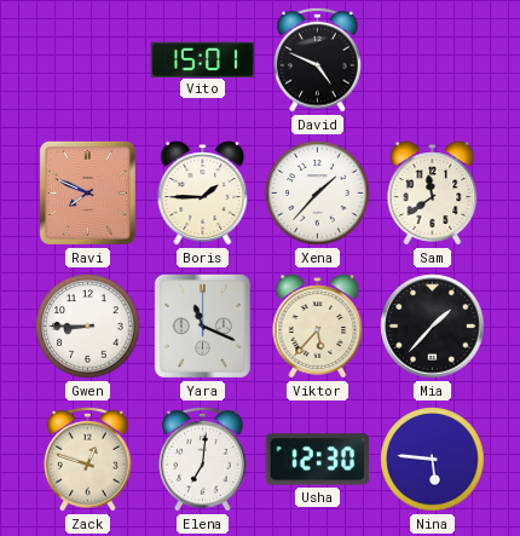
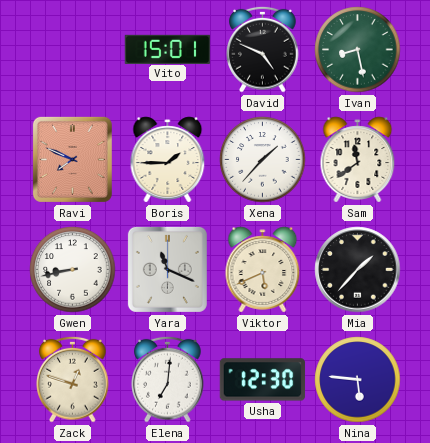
Ivan: none -> 8:28 (358, 50)
Gwen: 8:45 -> 8:43 (73, 270)
Viktor: 5:37 -> 5:41 (263, 270)
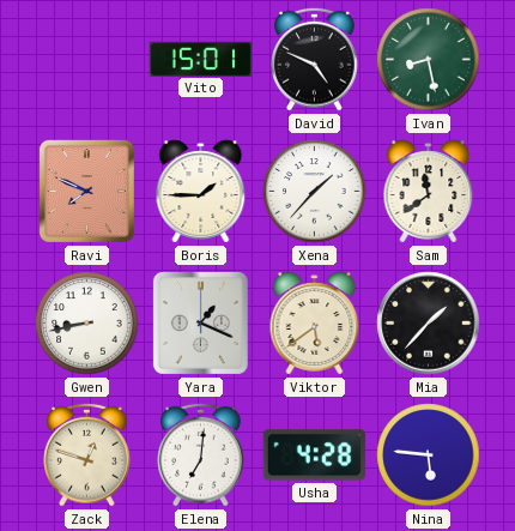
Yara: 11:19 -> 1:19 (200, 322)
Viktor: 5:41 -> 5:39 (315, 324)
Usha: 12:30 -> 4:28 (315, 455)
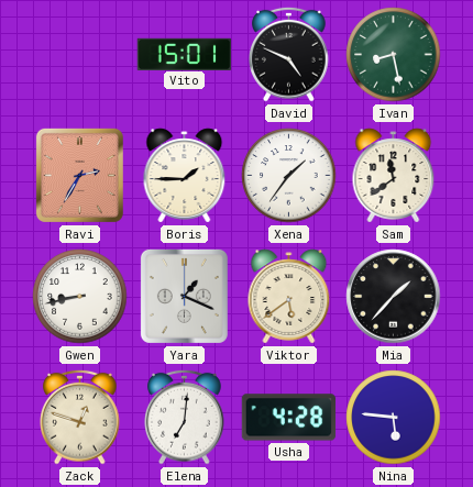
Ravi: 7:49 -> 2:35 (79, 175)
Xena: 1:37 -> 1:36 (289, 176)
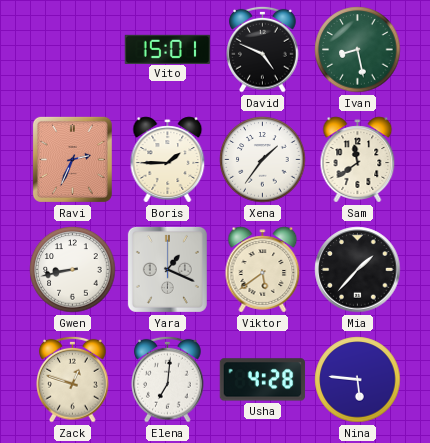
Ravi: 2:35 -> 2:34 (72, 159)
